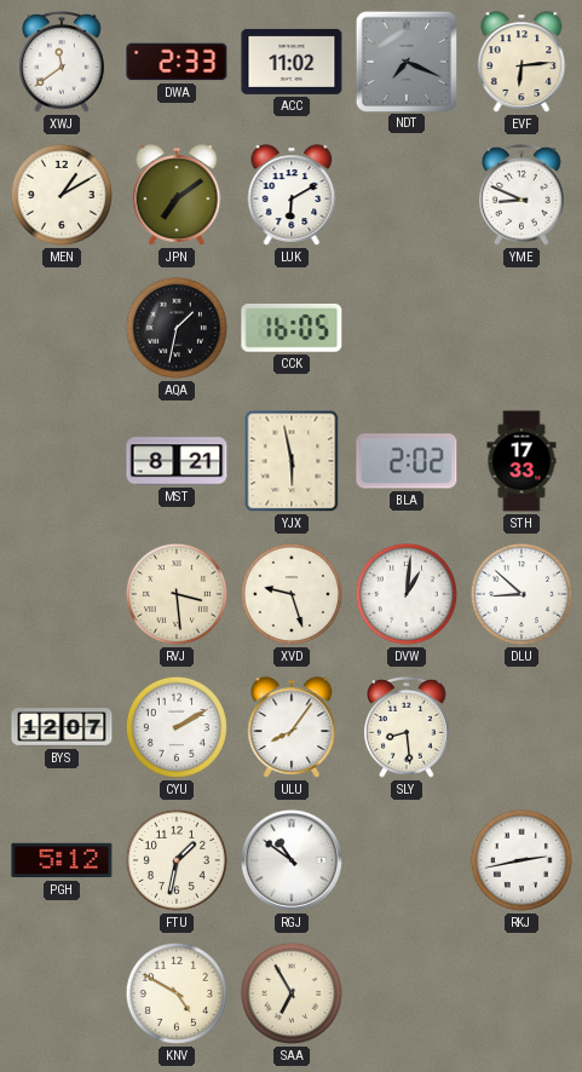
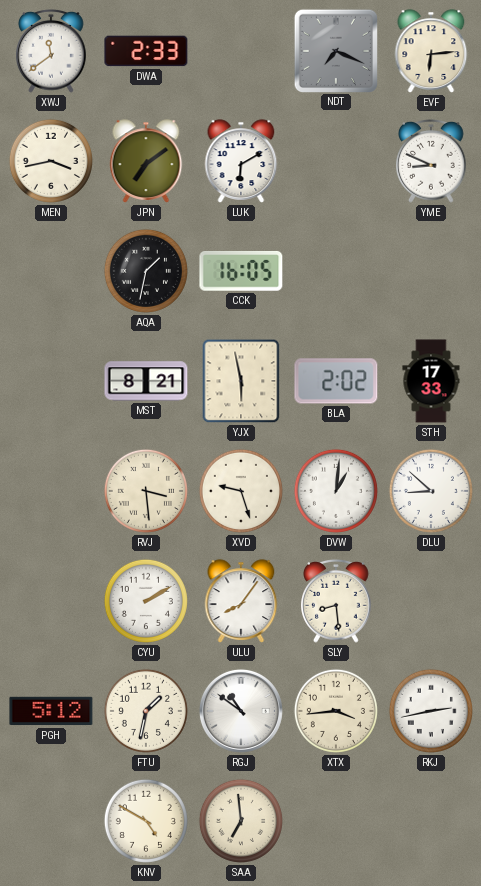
ACC: 11:02 -> none (292, 62)
MEN: 1:10 -> 3:43 (51, 161)
BYS: 12:07 -> none (62, 727)
XTX: none -> 3:44 (336, 711)
SAA: 6:55 -> 6:59 (241, 821)
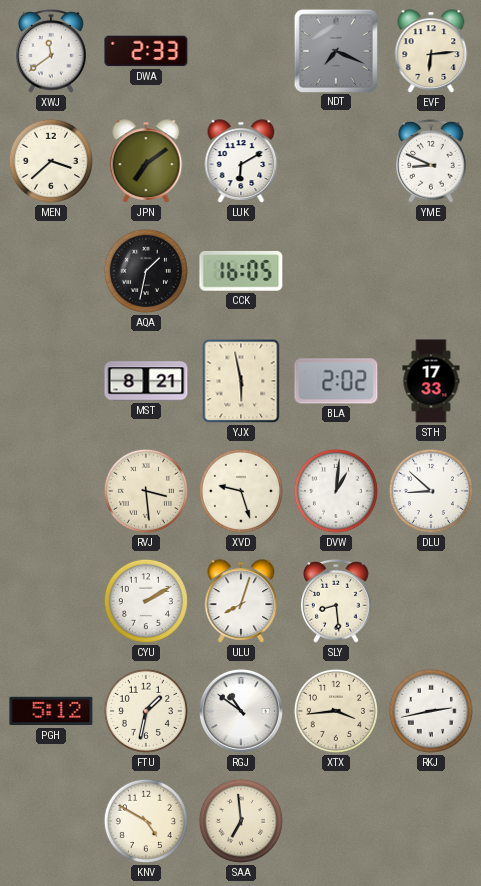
MEN: 3:43 -> 3:38 (51, 161)
ULU: 8:06 -> 8:03 (241, 601)
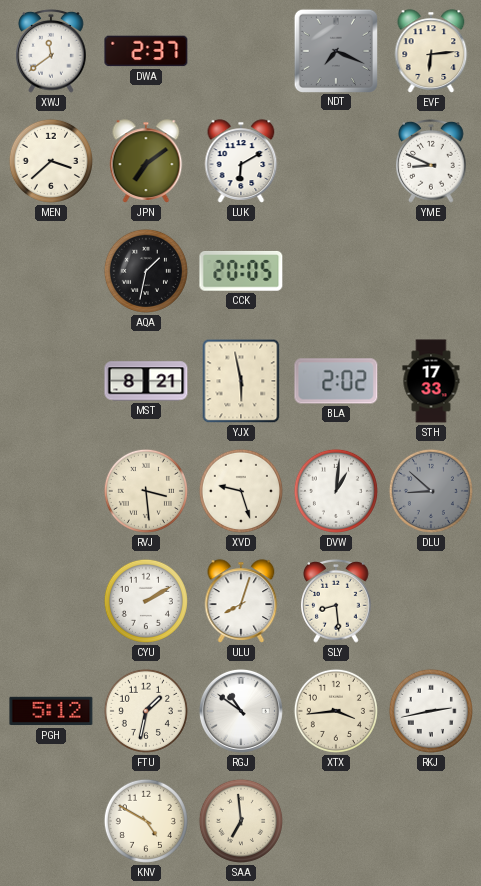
DWA: 2:33 -> 2:37 (146, 51)
CCK: 16:05 -> 20:05 (241, 271)
DLU dial: white -> grey (431, 491)
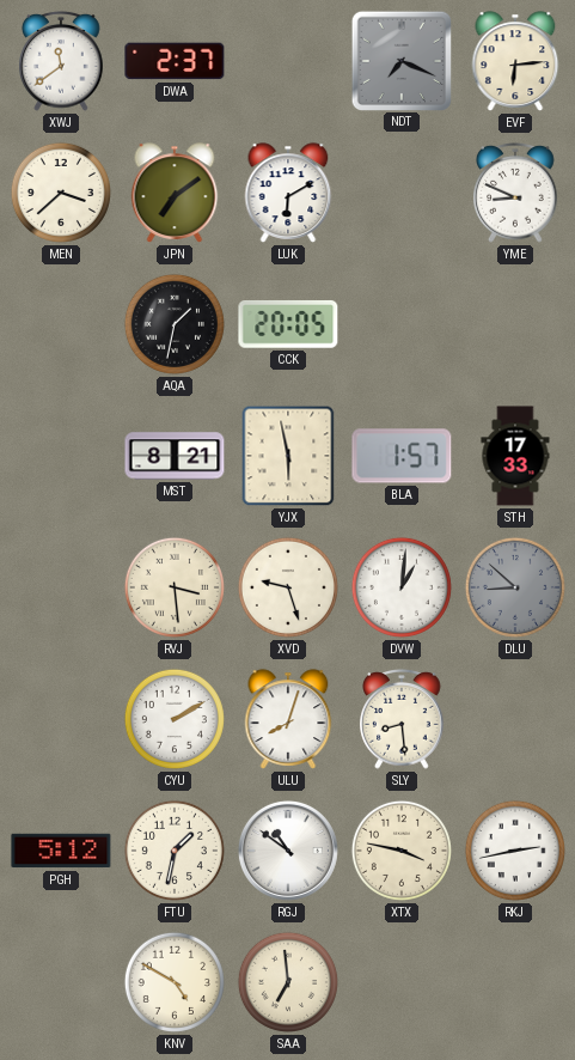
BLA: 2:02 -> 1:57 (402, 456)
XTX: 3:44 -> 3:47 (402, 851)
